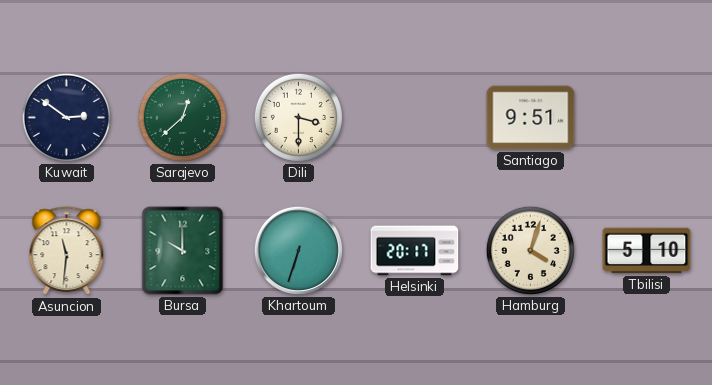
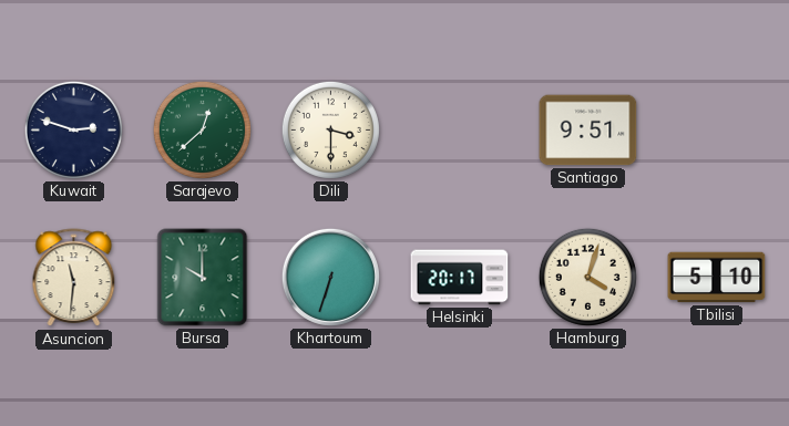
Kuwait: 2:51 -> 2:48 (73, 129)
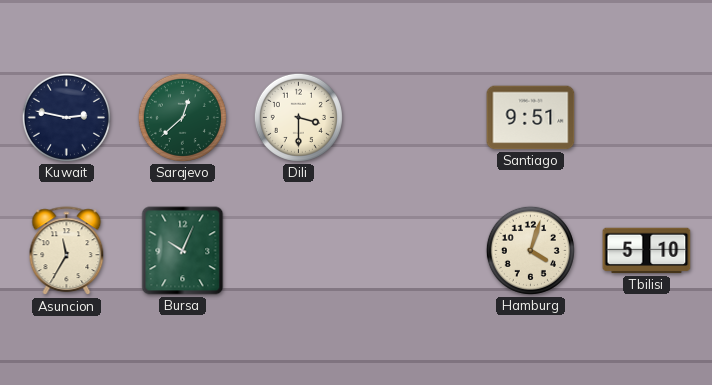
Kuwait: 2:48 -> 2:47 (66, 117)
Asuncion: 11:31 -> 11:35 (67, 251)
Bursa: 10:00 -> 10:04 (183, 251)
Khartoum: 6:33 -> none (330, 277)
Helsinki: 20:17 -> none (460, 278)
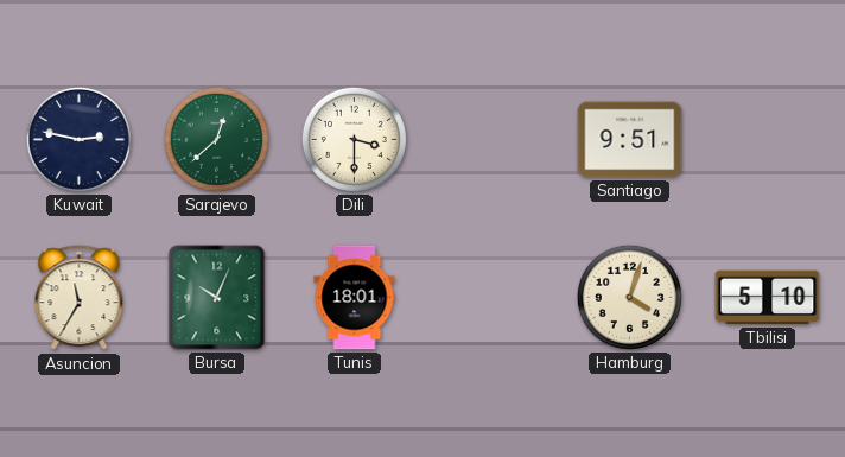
Tunis: none -> 18:01 (355, 298)
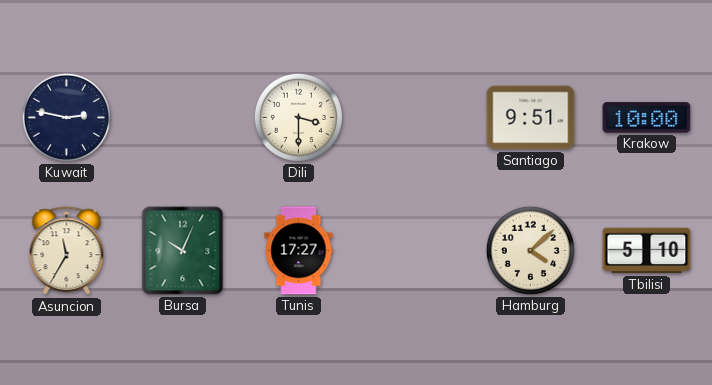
Sarajevo: 12:38 -> none (216, 139)
Krakow: none -> 10:00 (647, 118)
Tunis: 18:01 -> 17:27 (299, 251)
Hamburg: 4:03 -> 4:08 (530, 250)
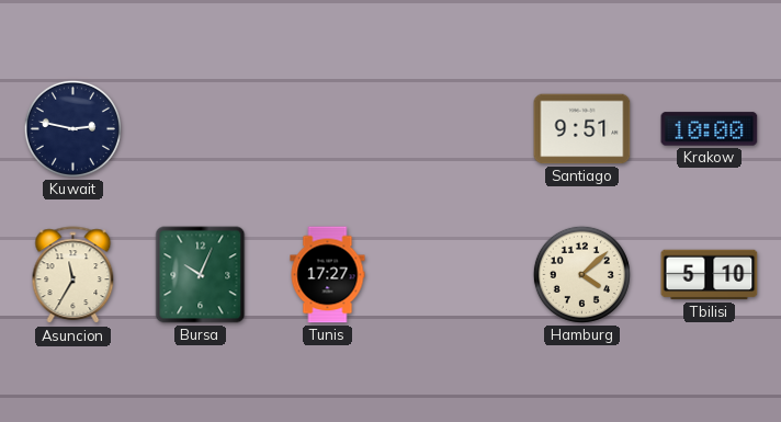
Dili: 3:30 -> none (298, 117)
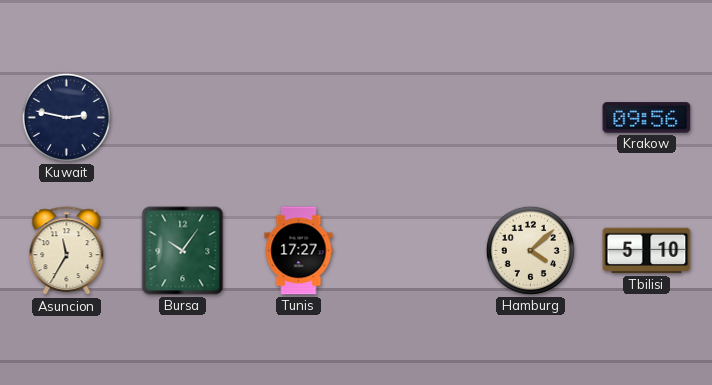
Santiago: 9:51 -> none (582, 129)
Krakow: 10:00 -> 09:56 (647, 118)
Bursa: 10:04 -> 10:06 (183, 251)
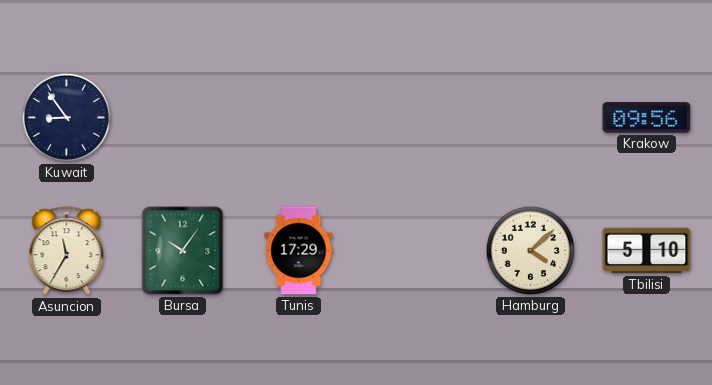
Kuwait: 2:47 -> 8:54 (66, 117)
Tunis: 17:27 -> 17:29 (299, 251)
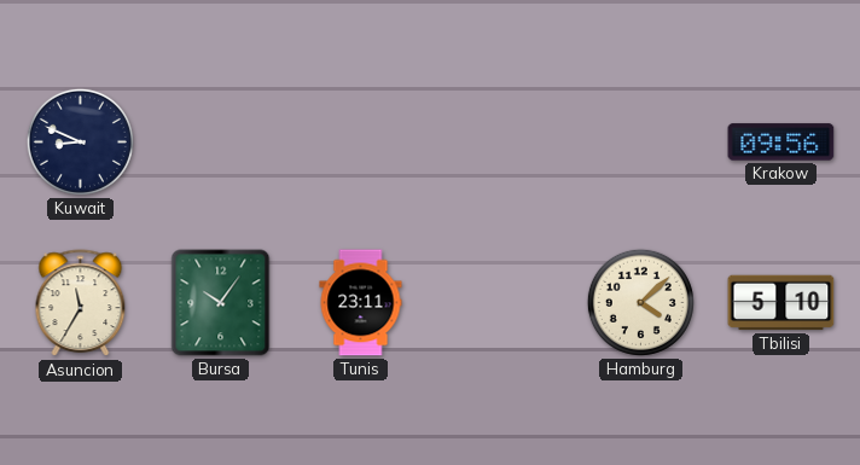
Kuwait: 8:54 -> 8:49 (80, 141)
Tunis: 17:29 -> 23:11 (361, 303)
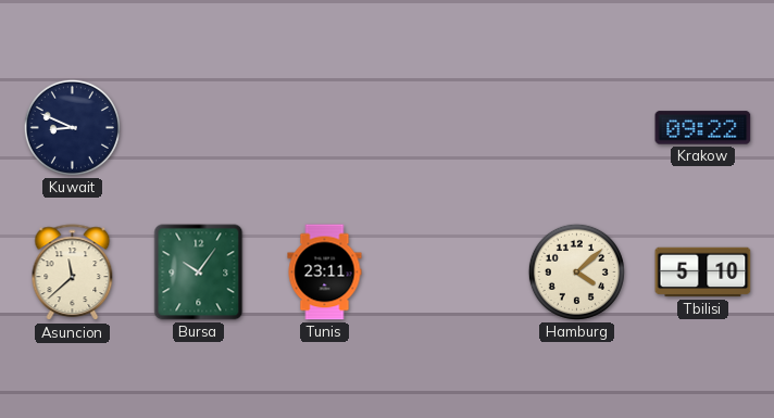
Krakow: 09:56 -> 09:22 (703, 128)
Asuncion: 11:35 -> 11:38 (73, 273)
